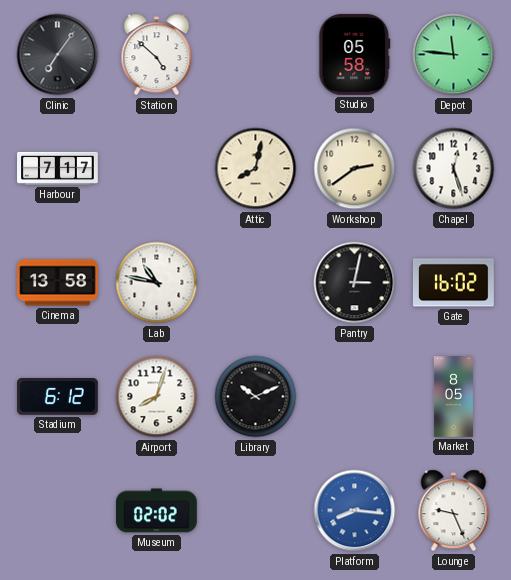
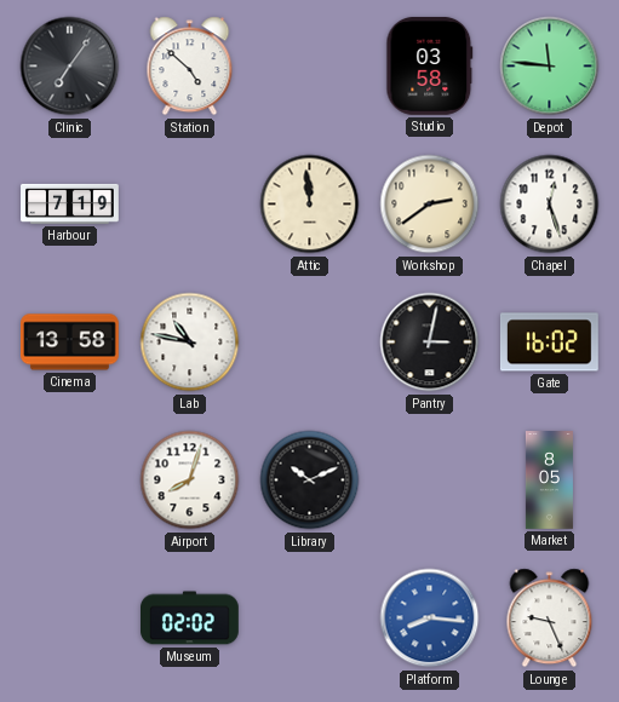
Studio: 05:58 -> 03:58 (430, 65)
Harbour: 7:17 -> 7:19 (70, 203)
Attic: 8:02 -> 11:59 (310, 205)
Stadium: 6:12 -> none (58, 397)
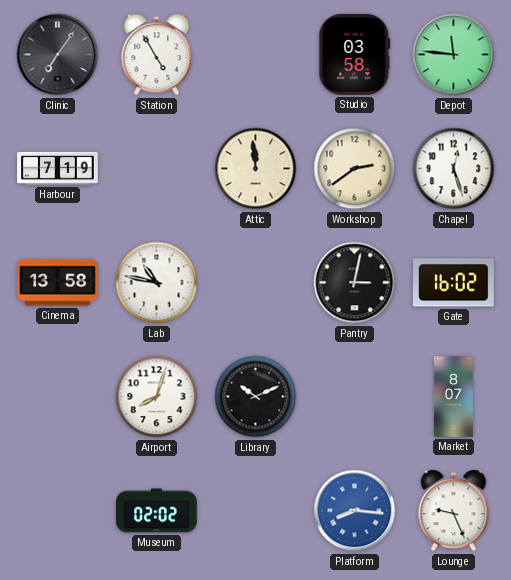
Station: 4:52 -> 4:55 (157, 55)
Market: 8:05 -> 8:07 (453, 397)
